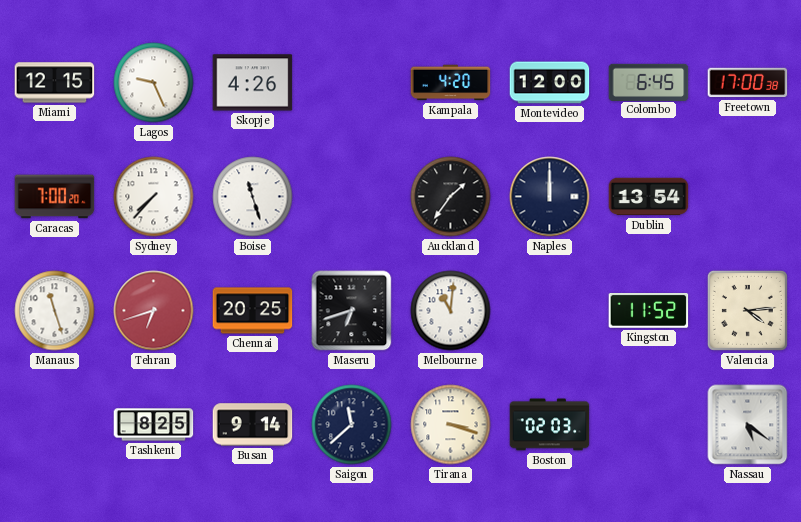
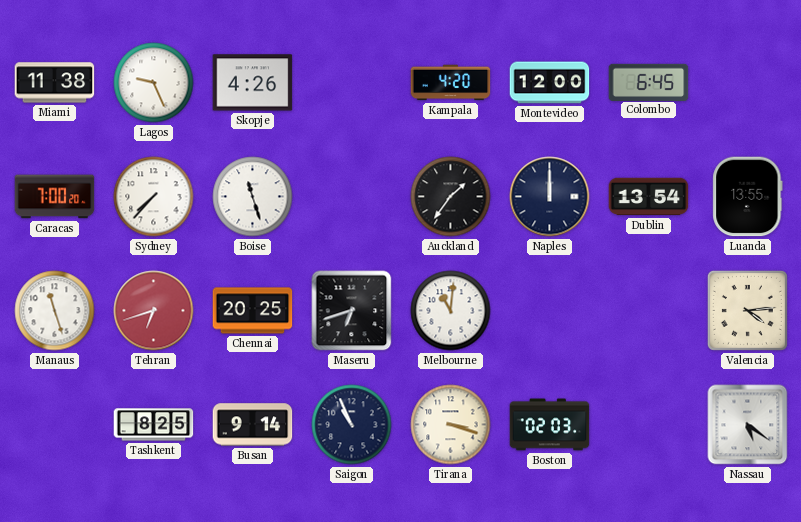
Miami: 12:15 -> 11:38 (55, 83)
Freetown: 17:00 -> none (748, 83)
Luanda: none -> 13:55 (748, 197)
Kingston: 11:52 -> none (649, 311)
Saigon: 11:38 -> 10:56 (352, 425)
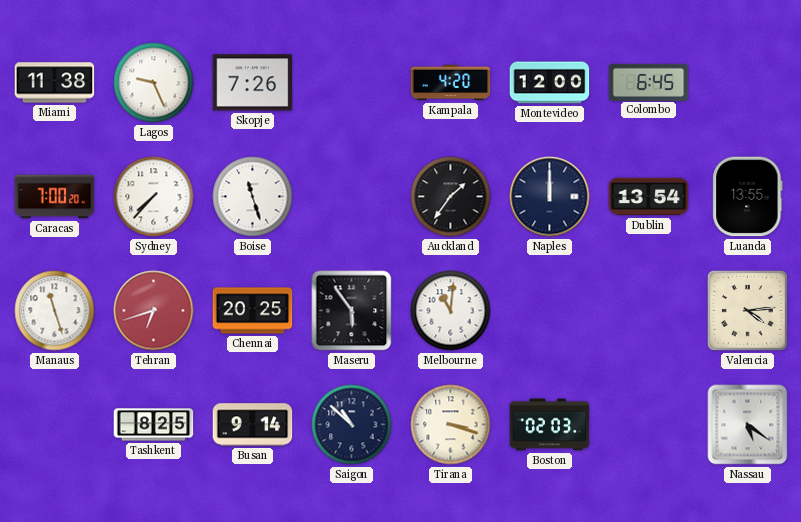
Skopje: 4:26 -> 7:26 (253, 83)
Maseru: 6:42 -> 5:54 (352, 311)
Saigon: 10:56 -> 10:52 (352, 425)
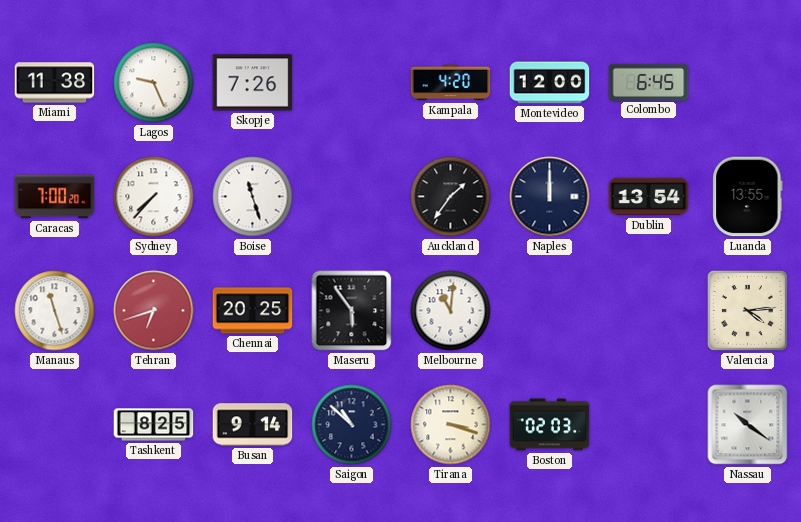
Nassau: 5:21 -> 10:21 (748, 425)
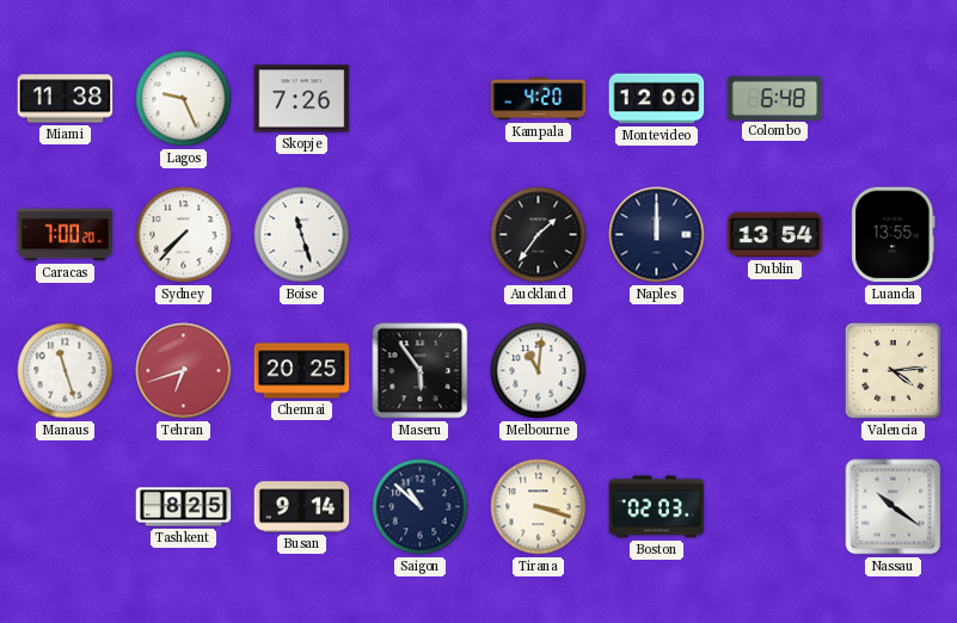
Colombo: 6:45 -> 6:48 (775, 98)
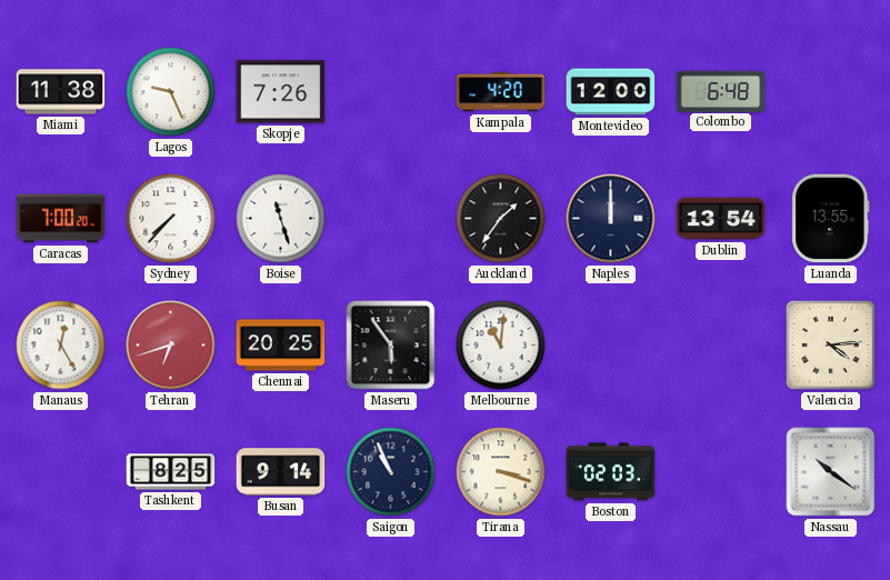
Manaus: 11:27 -> 12:25 (61, 346)
Saigon: 10:52 -> 10:56 (391, 472)
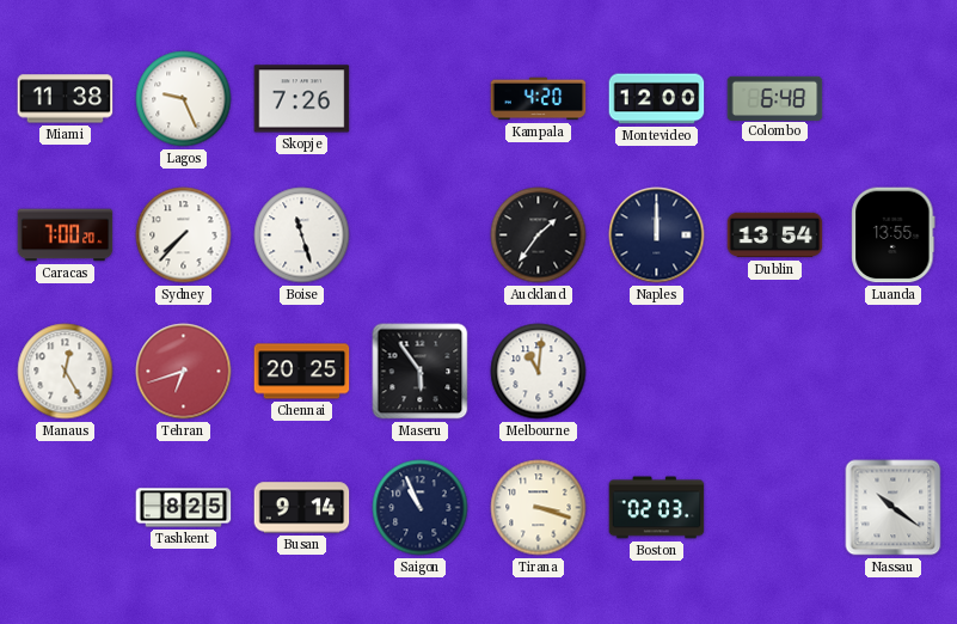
Valencia: 4:14 -> none (830, 344)
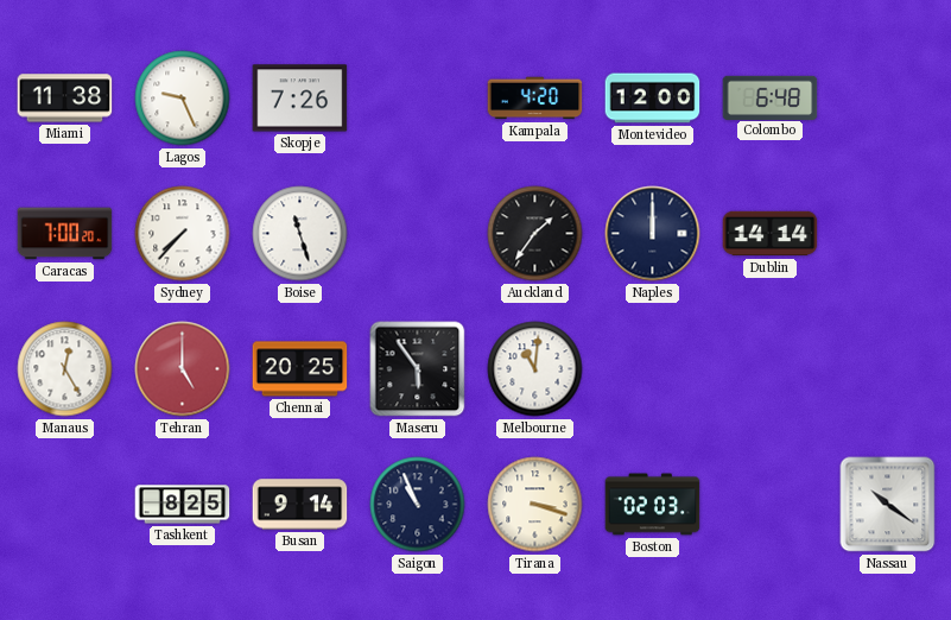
Dublin: 13:54 -> 14:14 (771, 234)
Luanda: 13:55 -> none (894, 235)
Tehran: 6:42 -> 5:00 (183, 369)
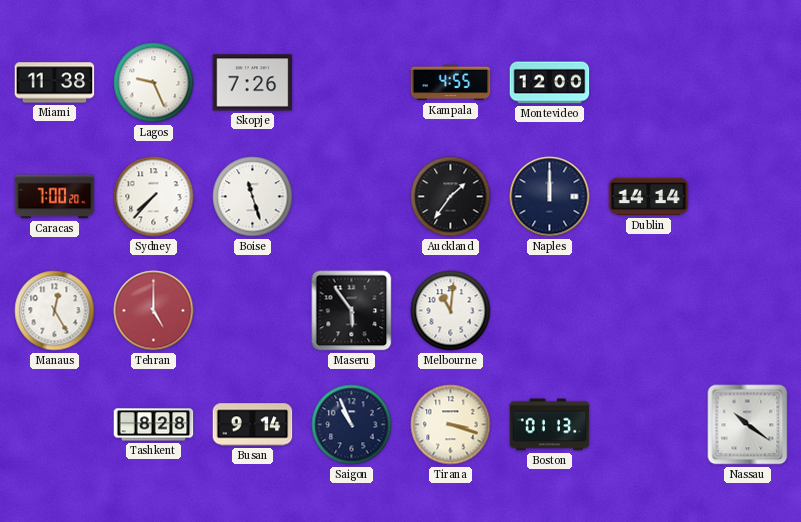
Kampala: 4:20 -> 4:55 (451, 83)
Colombo: 6:48 -> none (771, 97)
Chennai: 20:25 -> none (300, 369)
Tashkent: 8:25 -> 8:28 (154, 425)
Boston: 02:03 -> 01:13 (550, 425)
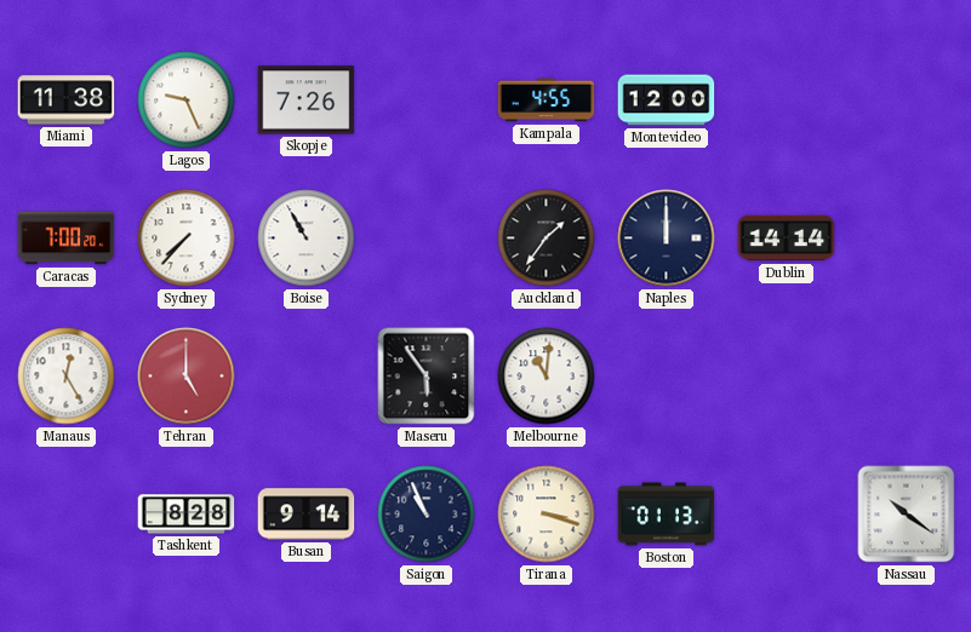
Boise: 11:27 -> 10:55 (307, 239)
